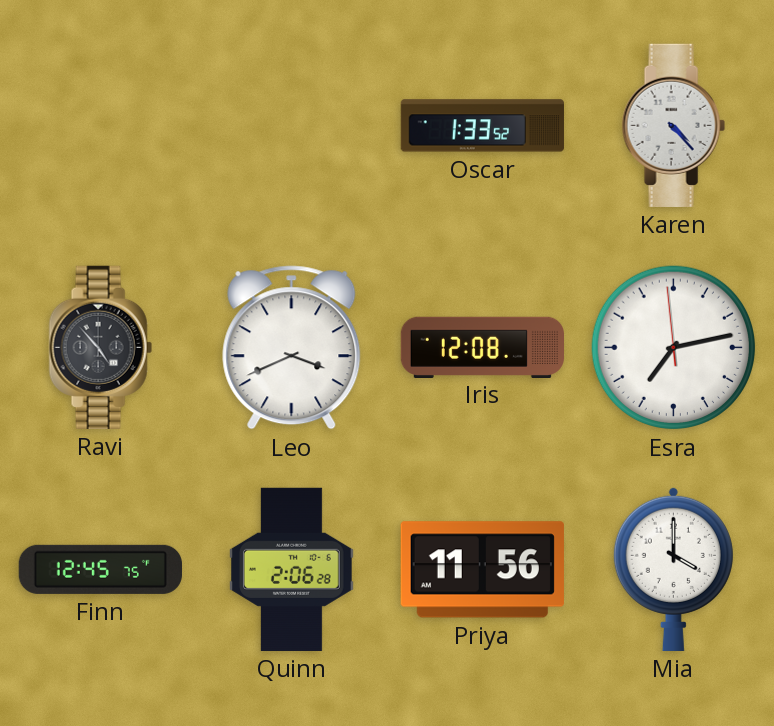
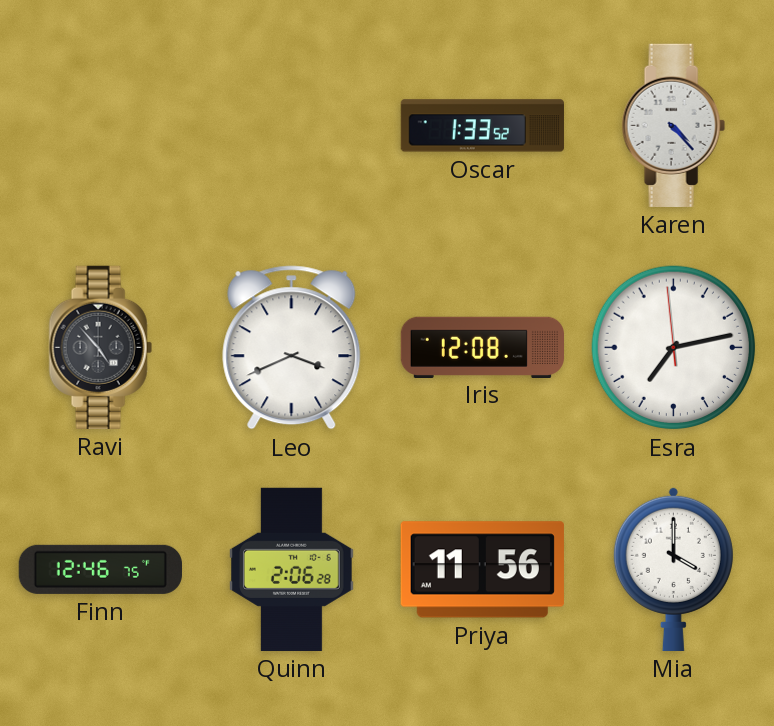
Finn: 12:45 -> 12:46 (100, 569)
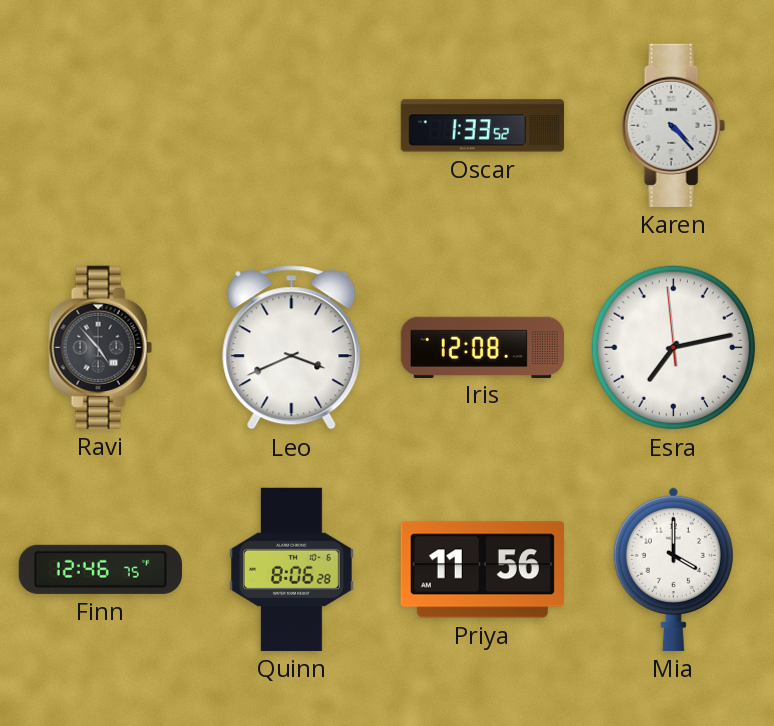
Quinn: 2:06 -> 8:06 (292, 569)
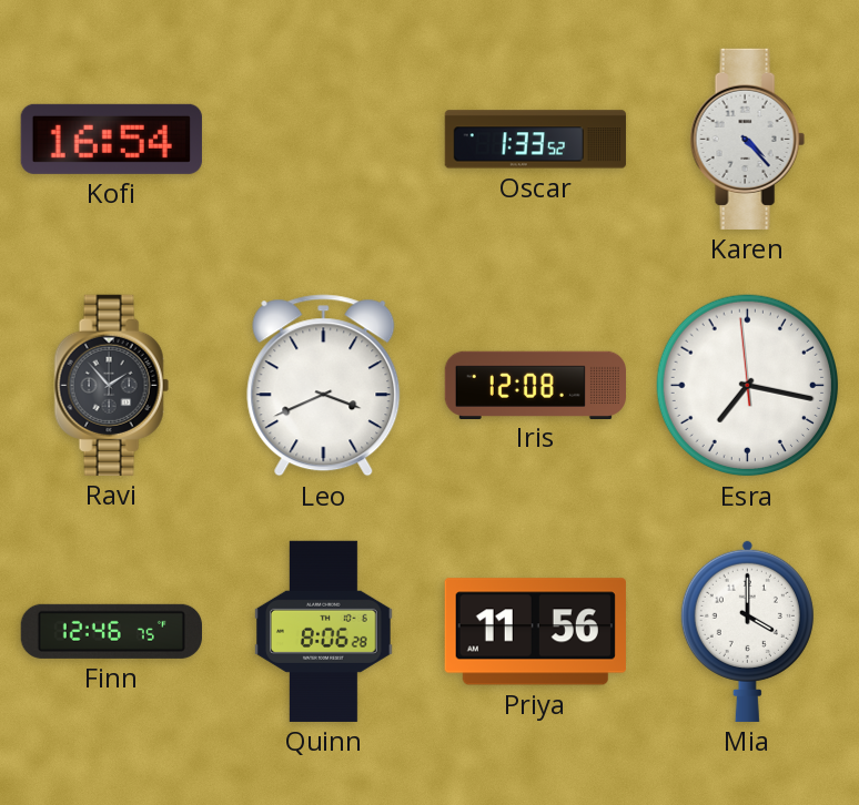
Kofi: none -> 16:54 (111, 139)
Ravi: 4:53 -> 1:53 (111, 385)
Esra: 7:12 -> 7:16 (748, 386)
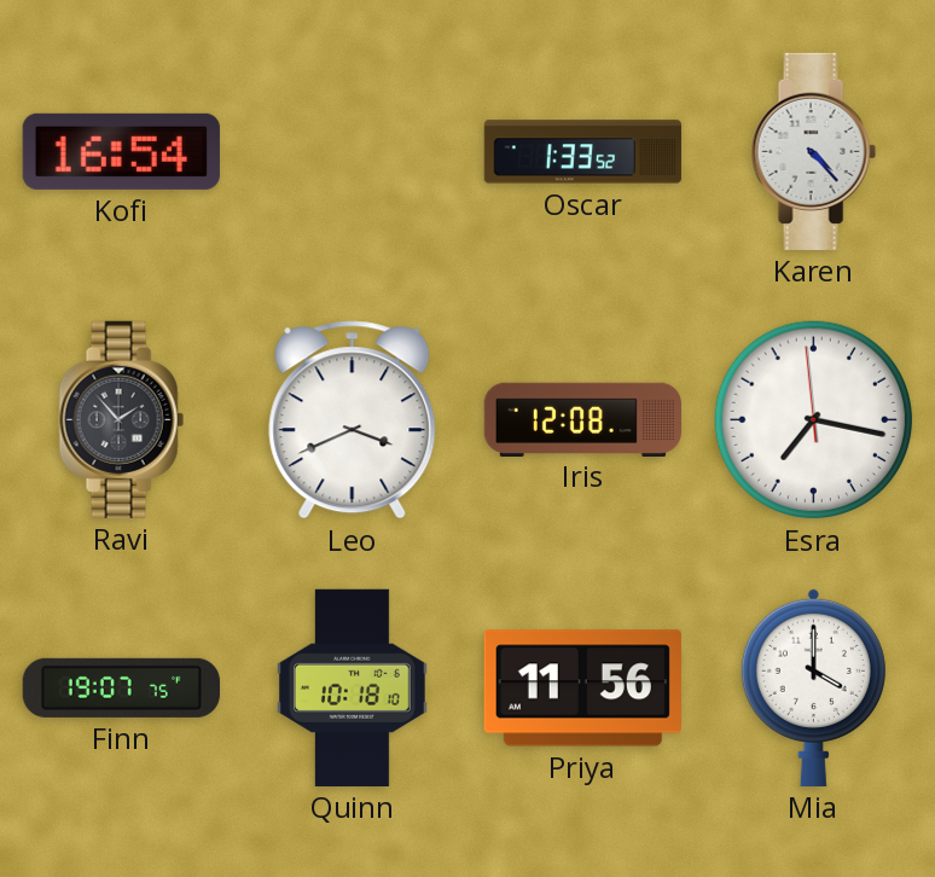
Finn: 12:46 -> 19:07 (121, 687)
Quinn: 8:06 -> 10:18 (353, 687)
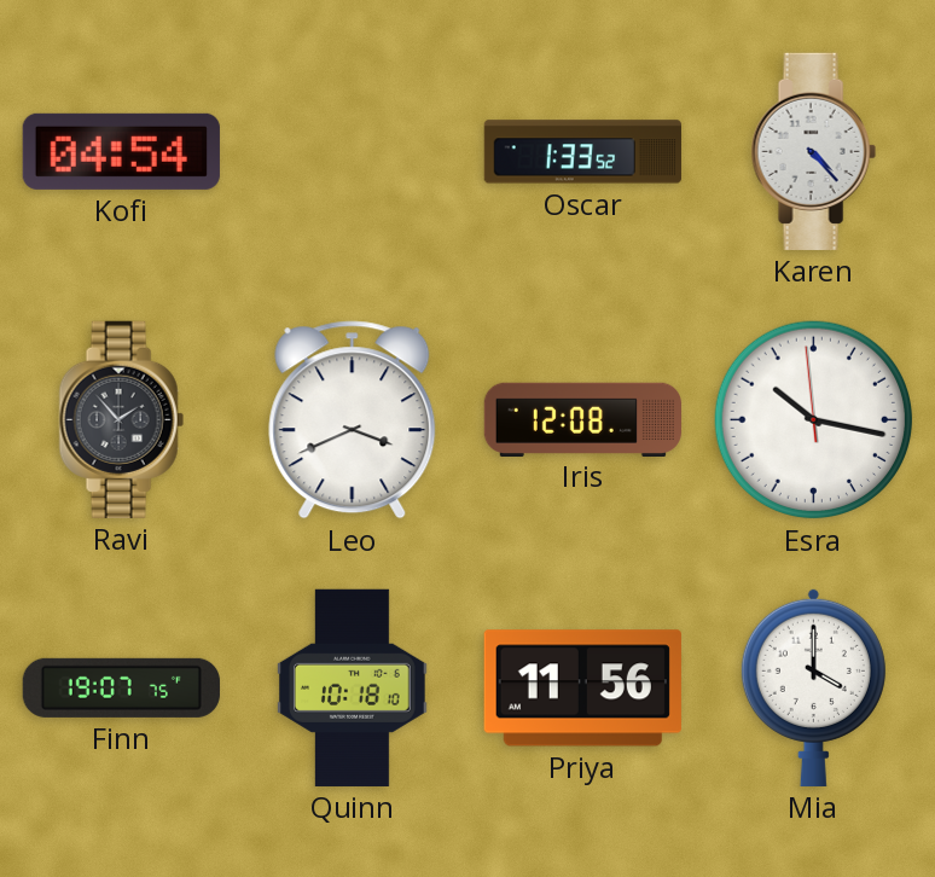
Kofi: 16:54 -> 04:54 (121, 151)
Esra: 7:16 -> 10:16 (814, 420)
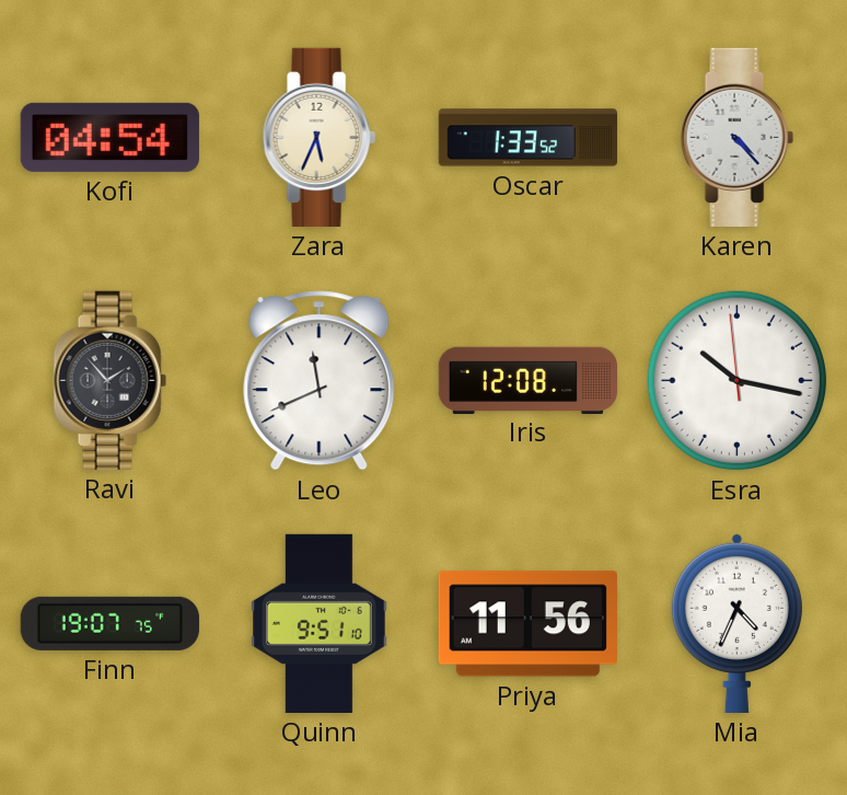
Zara: none -> 5:34 (318, 137)
Leo: 3:41 -> 11:41 (320, 381)
Quinn: 10:18 -> 9:51 (320, 623)
Mia: 4:00 -> 4:34 (736, 623)
